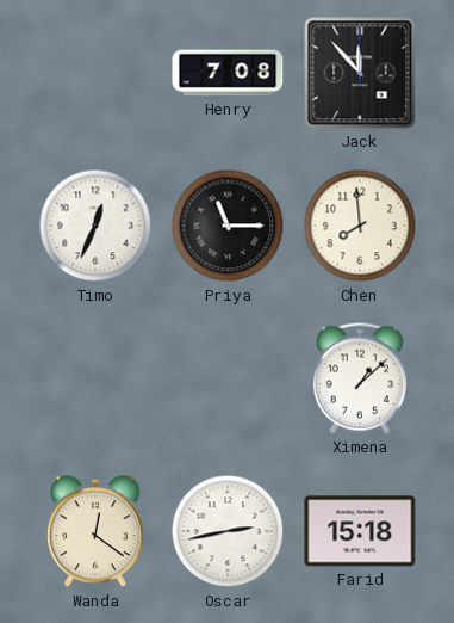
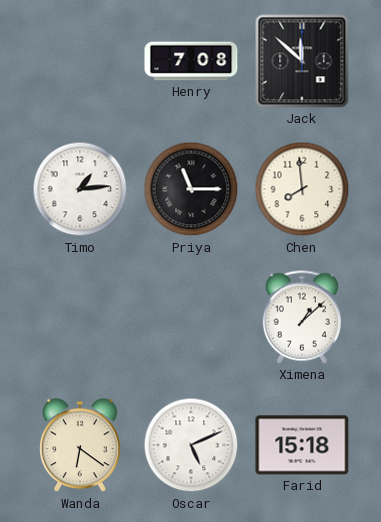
Jack: 11:53 -> 11:52 (302, 61)
Timo: 12:34 -> 1:14 (80, 189)
Wanda: 12:21 -> 6:21 (80, 446)
Oscar: 2:43 -> 5:11 (191, 445)
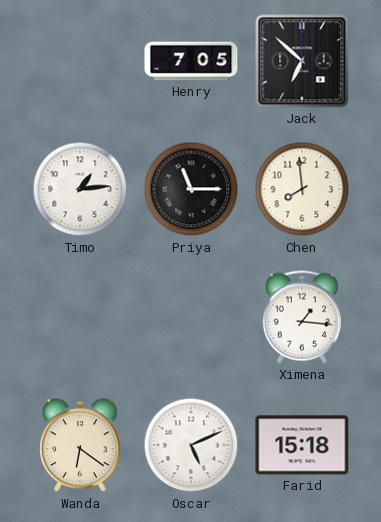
Henry: 7:08 -> 7:05 (191, 61)
Jack: 11:52 -> 6:52 (302, 61)
Ximena: 1:08 -> 1:16 (302, 317)
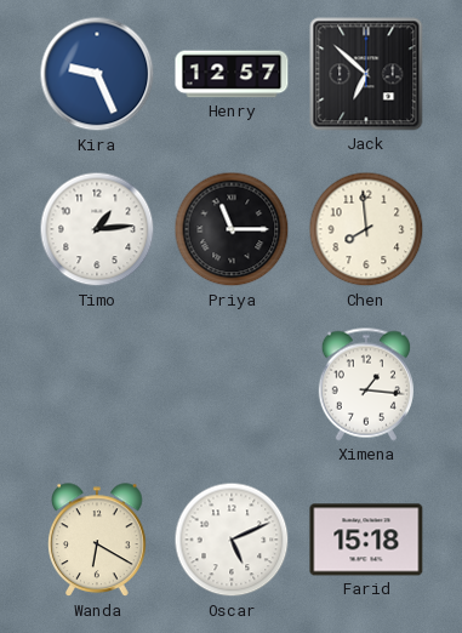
Kira: none -> 9:26 (97, 74)
Henry: 7:05 -> 12:57 (232, 74)
Wanda: 6:21 -> 6:20 (97, 541)
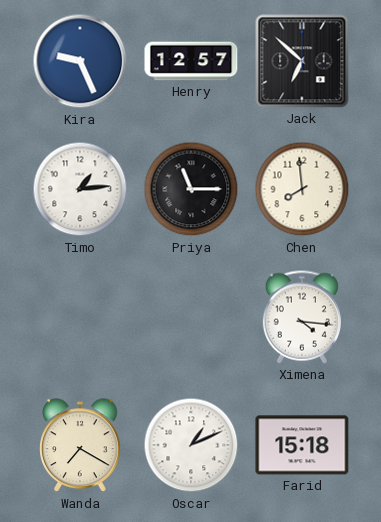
Ximena: 1:16 -> 4:16 (302, 317)
Wanda: 6:20 -> 7:20 (80, 446)
Oscar: 5:11 -> 1:11 (191, 445)
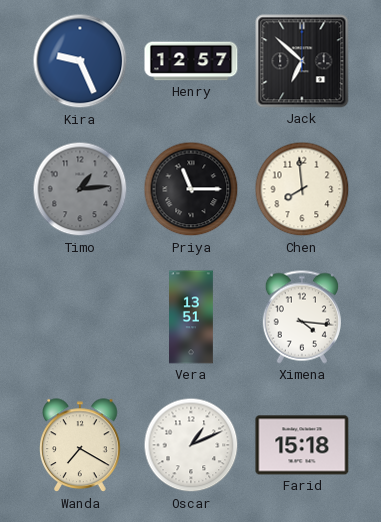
Timo dial: white -> grey (80, 189)
Vera: none -> 13:51 (192, 317)
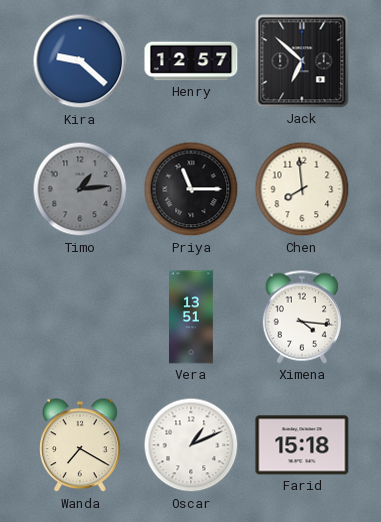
Kira: 9:26 -> 9:22 (80, 61)
